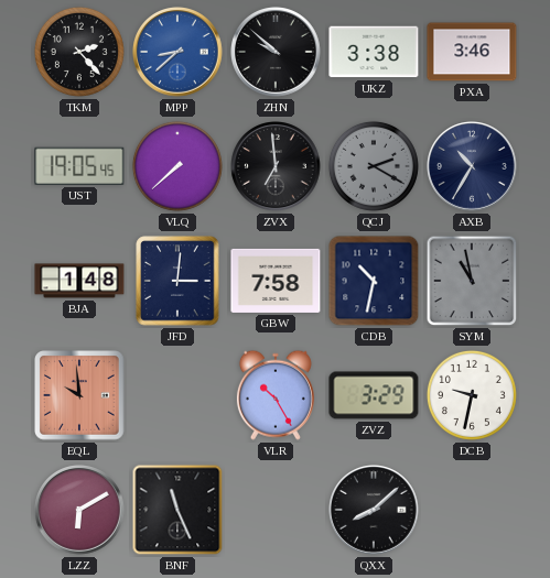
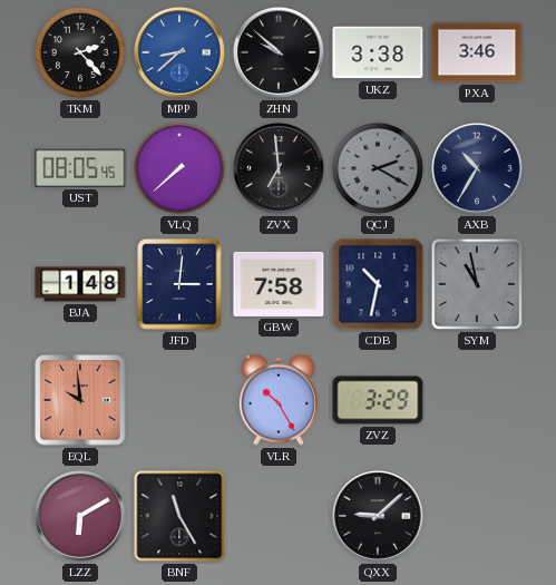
UST: 19:05 -> 08:05 (80, 168)
DCB: 9:32 -> none (472, 395)
BNF: 11:26 -> 11:25 (179, 516)
QXX: 8:08 -> 9:08 (379, 517)
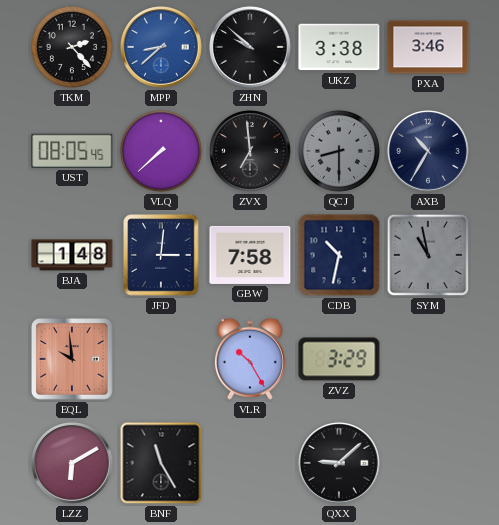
QCJ: 2:20 -> 8:30 (339, 151)
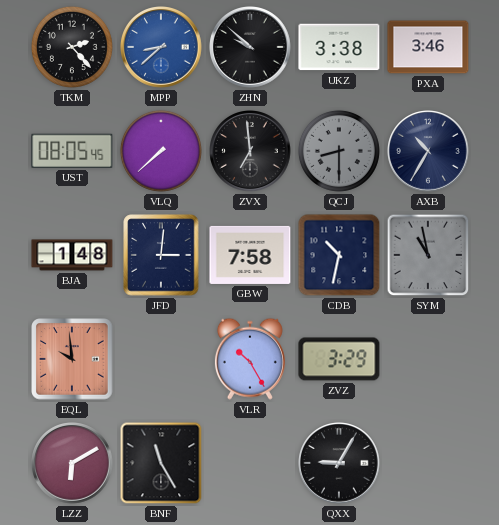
QXX: 9:08 -> 9:05 (340, 464)
